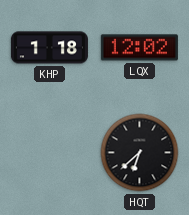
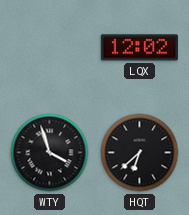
KHP: 1:18 -> none (49, 48)
WTY: none -> 3:57 (50, 153)
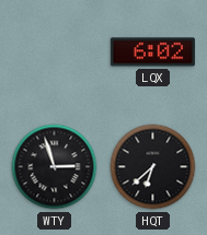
LQX: 12:02 -> 6:02 (152, 52)
WTY: 3:57 -> 2:57 (55, 167)
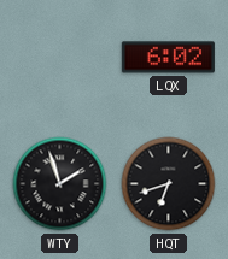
WTY: 2:57 -> 1:57 (60, 184)
HQT: 6:38 -> 6:42 (169, 184)
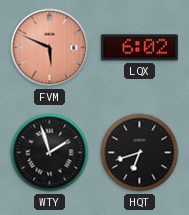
FVM: none -> 5:49 (50, 48)
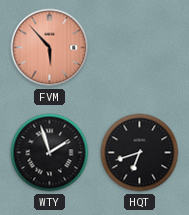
FVM: 5:49 -> 5:53 (50, 48)
LQX: 6:02 -> none (139, 48)
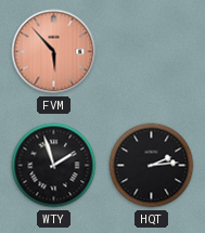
HQT: 6:42 -> 2:14 (152, 166)
